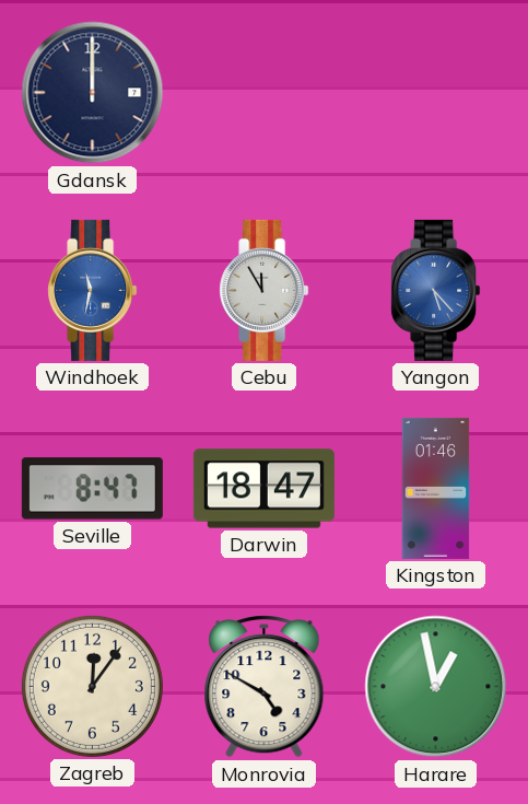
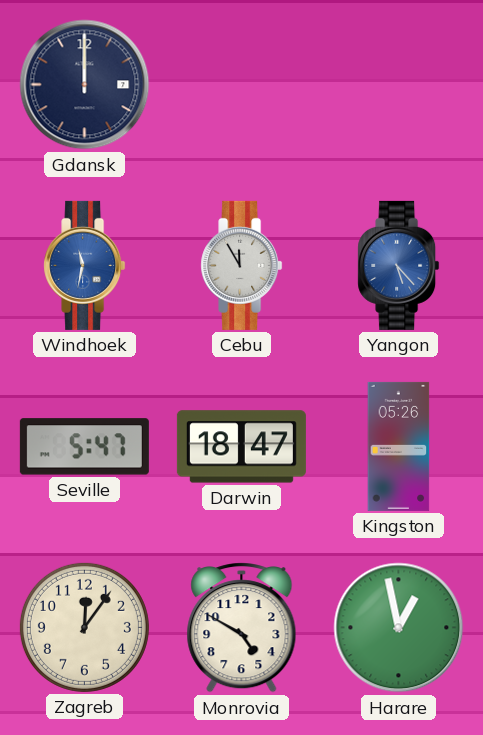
Seville: 8:47 -> 5:47 (84, 447)
Kingston: 01:46 -> 05:26 (399, 446)
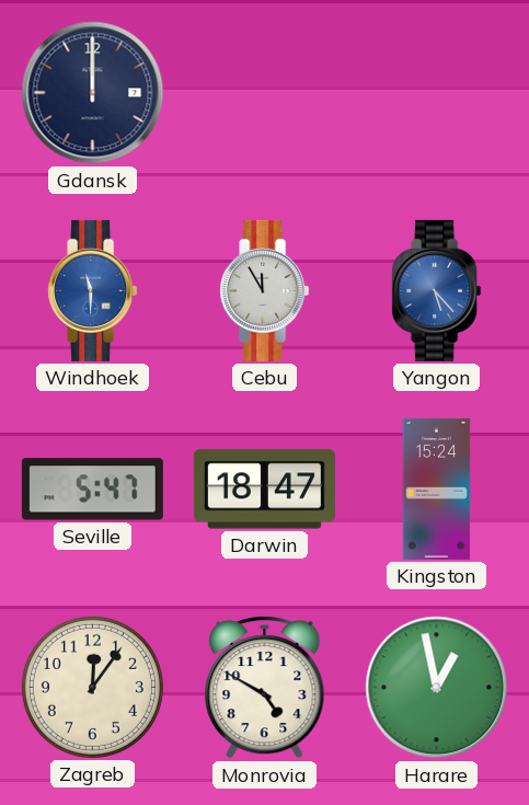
Windhoek: 11:32 -> 11:30 (93, 290)
Kingston: 05:26 -> 15:24 (437, 488)
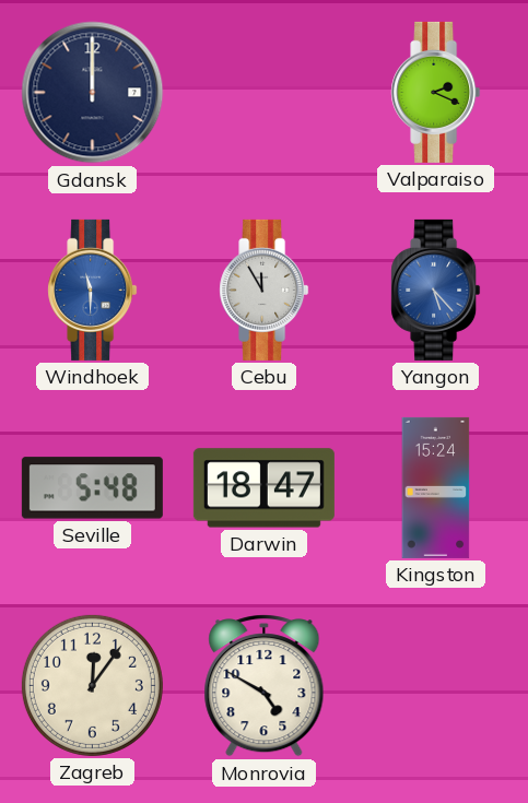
Valparaiso: none -> 2:19 (436, 92)
Seville: 5:47 -> 5:48 (92, 488)
Harare: 12:58 -> none (437, 688)
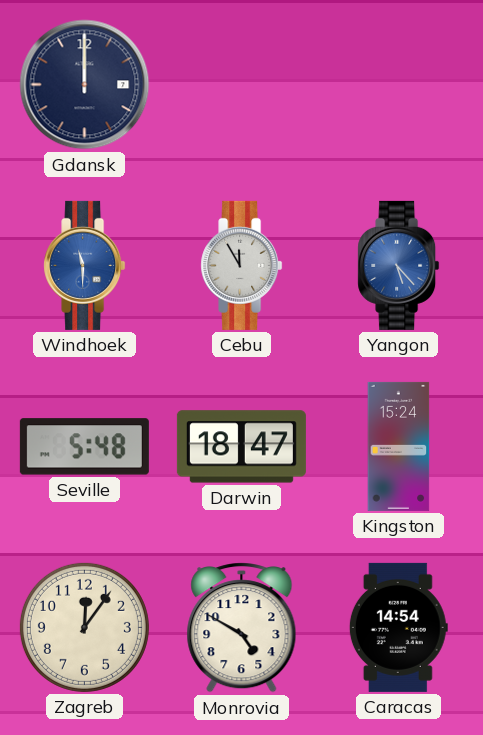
Valparaiso: 2:19 -> none (436, 92)
Caracas: none -> 14:54 (398, 627)
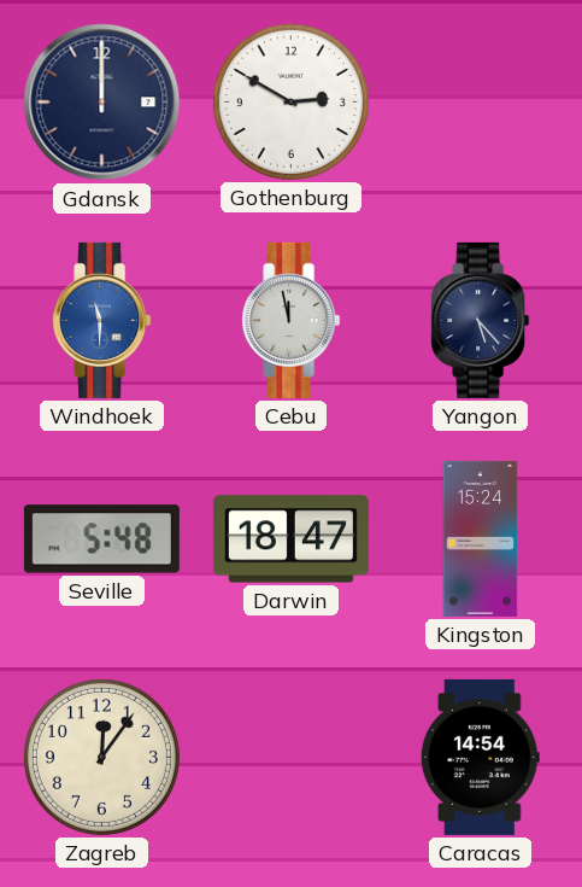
Gothenburg: none -> 2:50 (290, 101)
Cebu: 11:55 -> 11:58 (292, 320)
Yangon dial: blue -> navy (481, 320)
Monrovia: 4:50 -> none (242, 628)
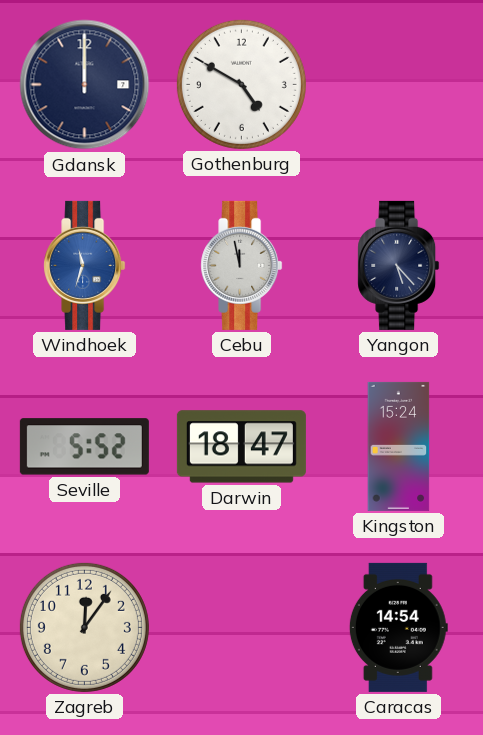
Gothenburg: 2:50 -> 4:50 (241, 84)
Windhoek: 11:30 -> 11:33 (85, 265)
Seville: 5:48 -> 5:52 (84, 447)
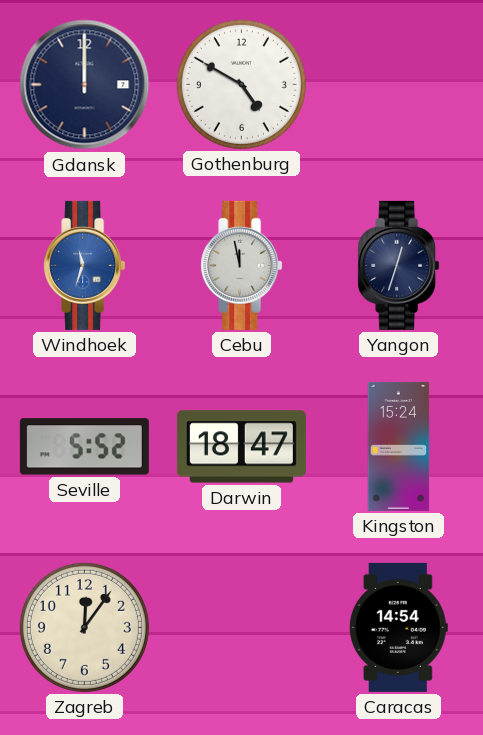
Yangon: 5:23 -> 12:33 (399, 265)
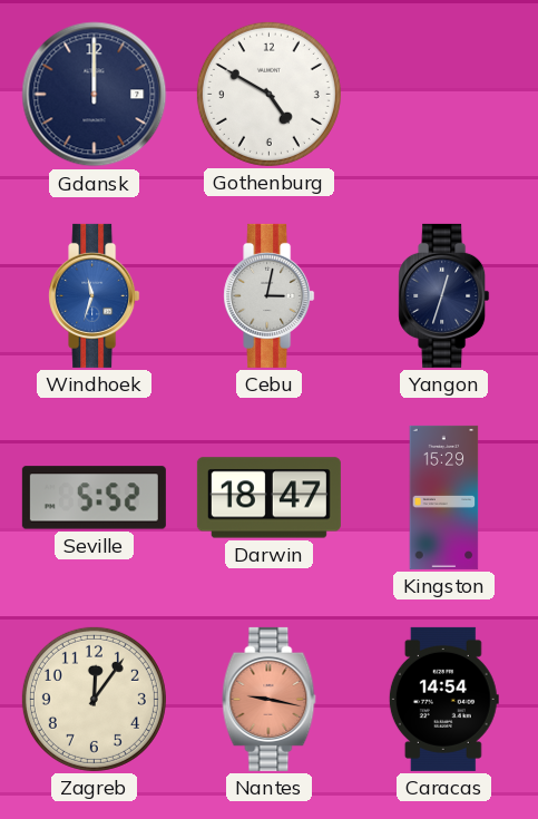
Cebu: 11:58 -> 3:02 (270, 295)
Kingston: 15:24 -> 15:29 (444, 497)
Nantes: none -> 9:17 (270, 699)
